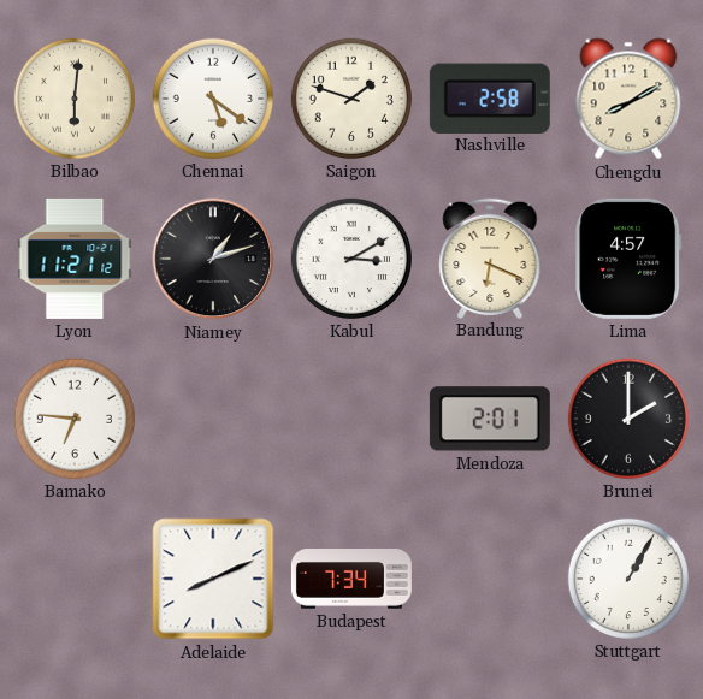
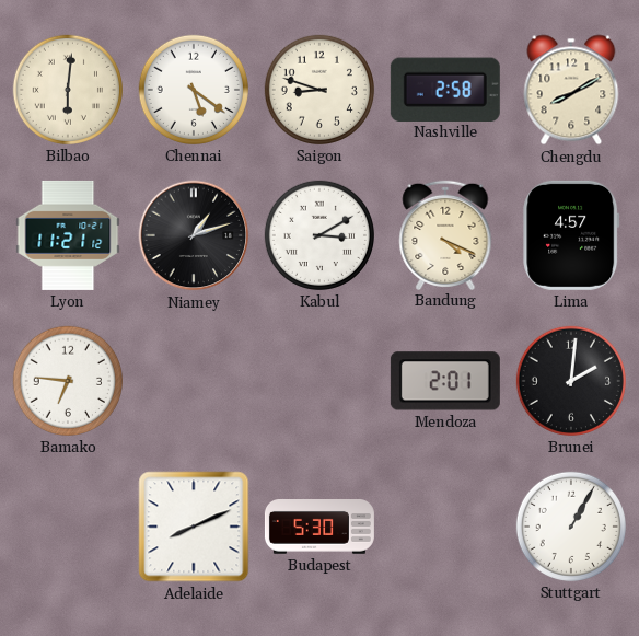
Saigon: 1:48 -> 8:48 (319, 90)
Bandung: 6:19 -> 4:19 (445, 234)
Brunei: 2:00 -> 2:01 (571, 381)
Budapest: 7:34 -> 5:30 (319, 528)
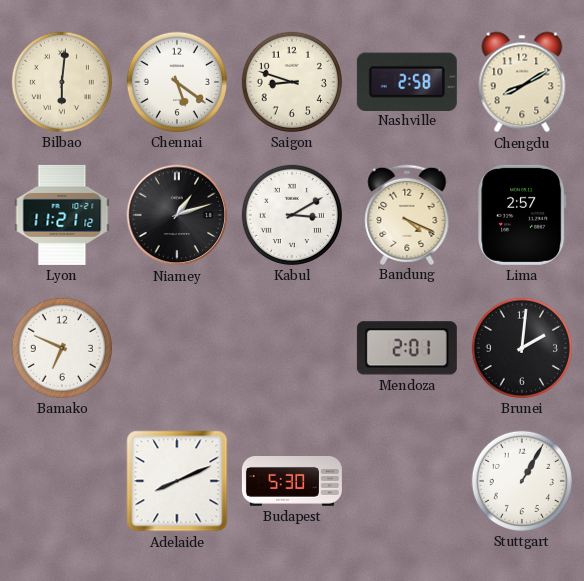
Lima: 4:57 -> 2:57 (522, 215)
Bamako: 6:46 -> 6:49 (62, 348)
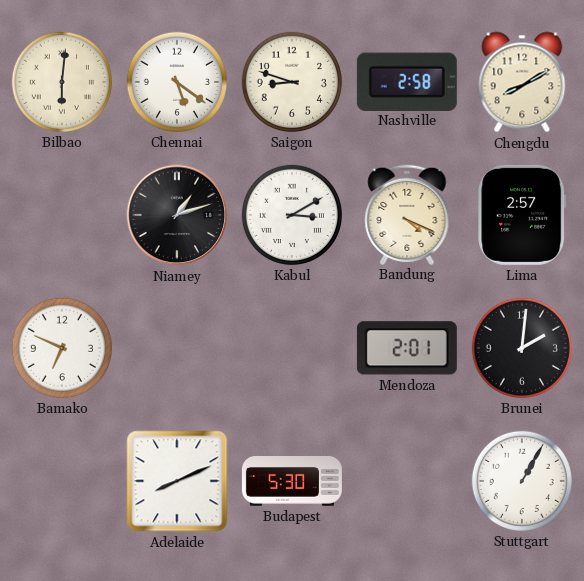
Lyon: 11:21 -> none (62, 215)
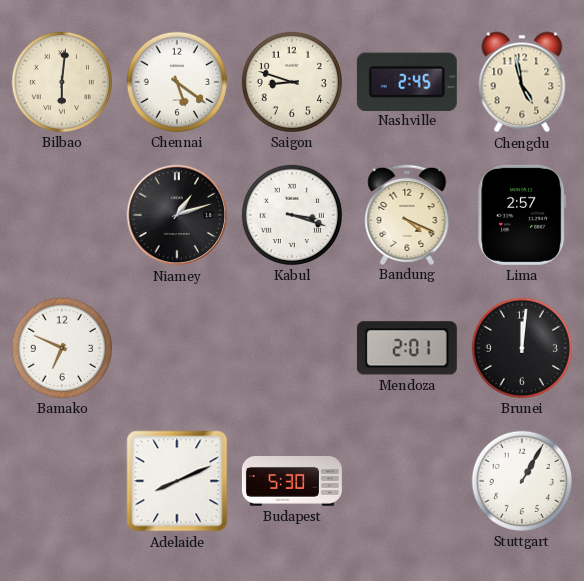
Nashville: 2:58 -> 2:45 (407, 81)
Chengdu: 8:10 -> 4:58 (522, 82)
Kabul: 3:10 -> 3:18 (292, 215)
Brunei: 2:01 -> 12:01 (522, 348)
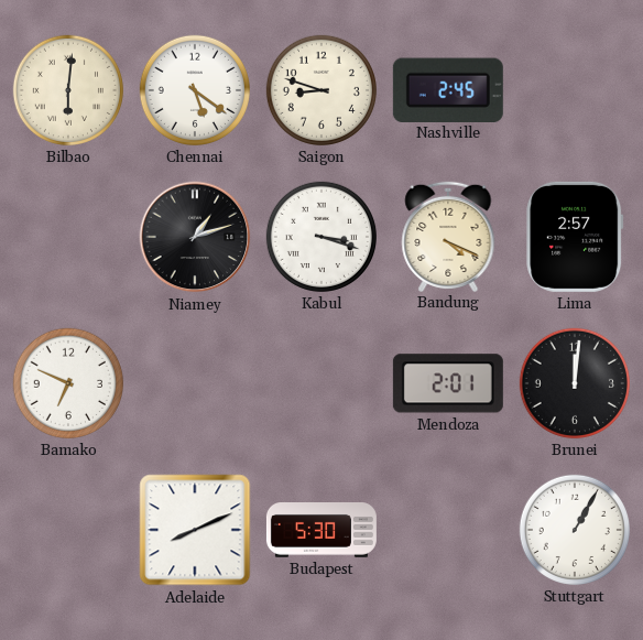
Chengdu: 4:58 -> none (522, 82)
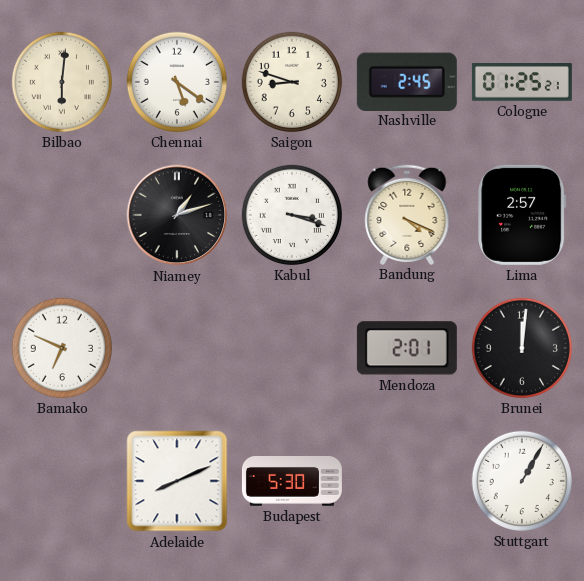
Cologne: none -> 01:25 (522, 83)
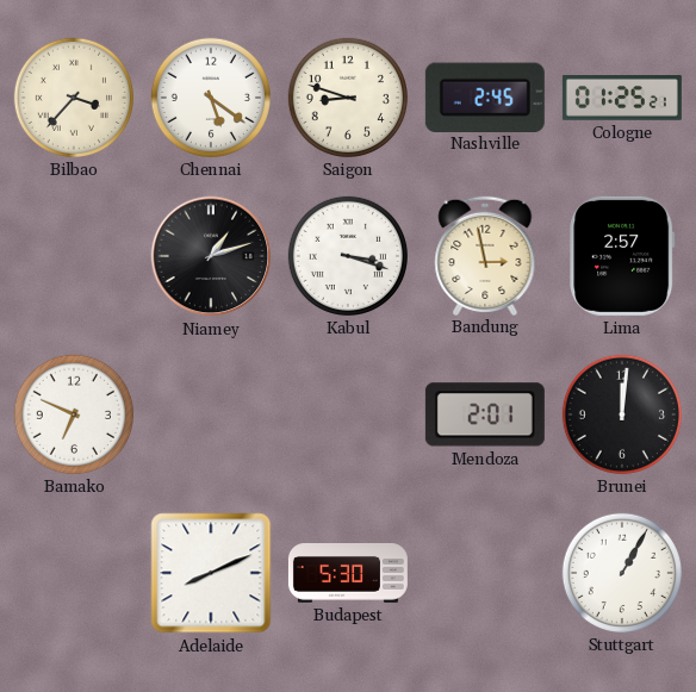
Bilbao: 6:01 -> 3:37 (74, 98)
Bandung: 4:19 -> 2:58 (485, 255)
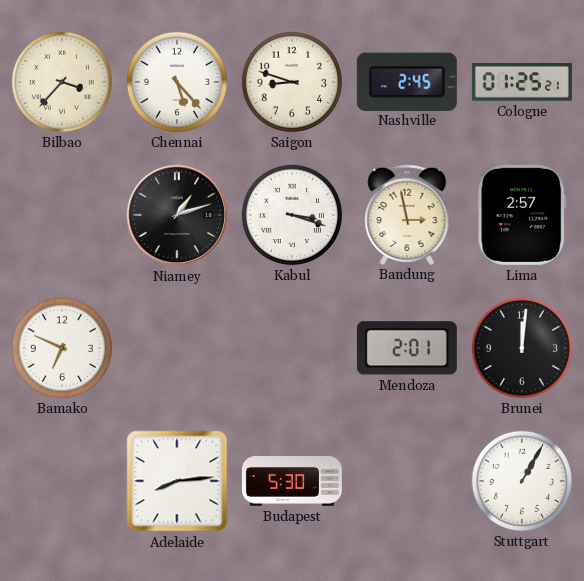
Chennai: 5:21 -> 5:23 (177, 82)
Adelaide: 8:11 -> 8:14 (177, 481)
